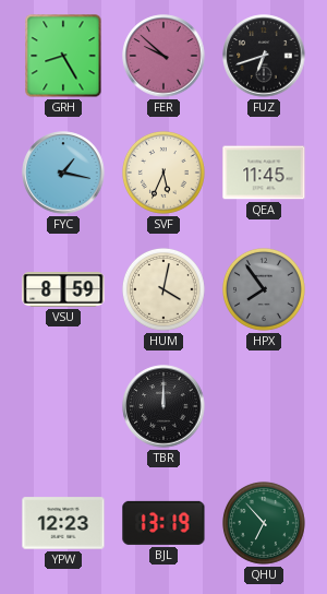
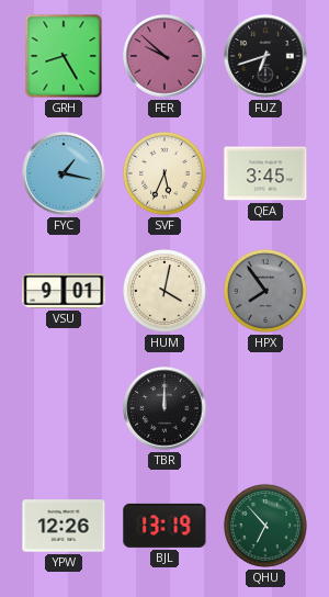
QEA: 11:45 -> 3:45 (265, 173)
VSU: 8:59 -> 9:01 (64, 292)
YPW: 12:23 -> 12:26 (64, 526)
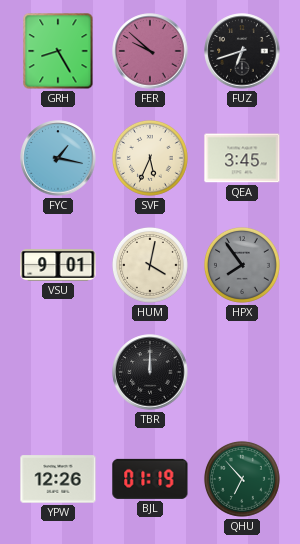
BJL: 13:19 -> 01:19 (150, 479)
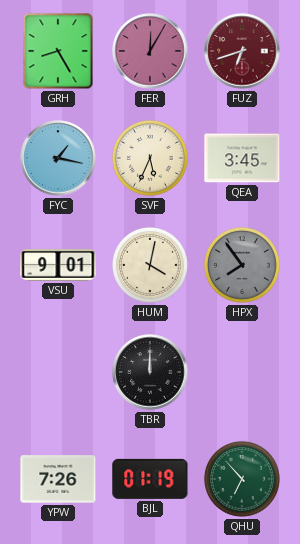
FER: 9:52 -> 12:05 (150, 51)
FUZ dial: black -> burgundy (242, 51)
YPW: 12:26 -> 7:26 (58, 479)
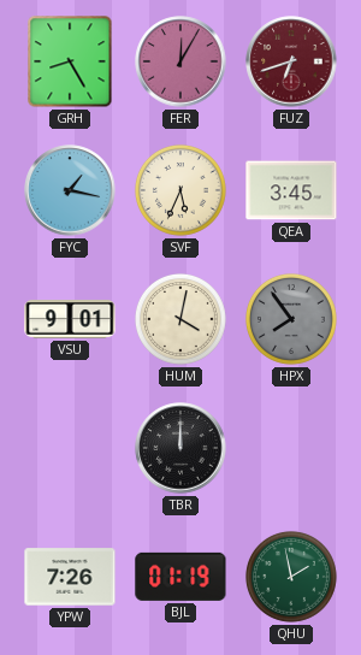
QHU: 6:53 -> 1:58 (291, 577)
